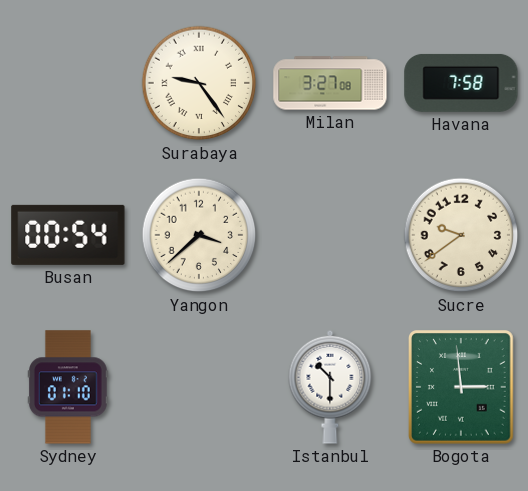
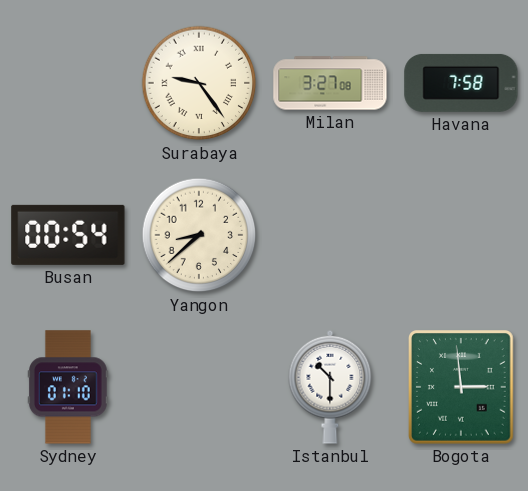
Yangon: 3:38 -> 8:38 (199, 235)
Sucre: 9:39 -> none (461, 235)
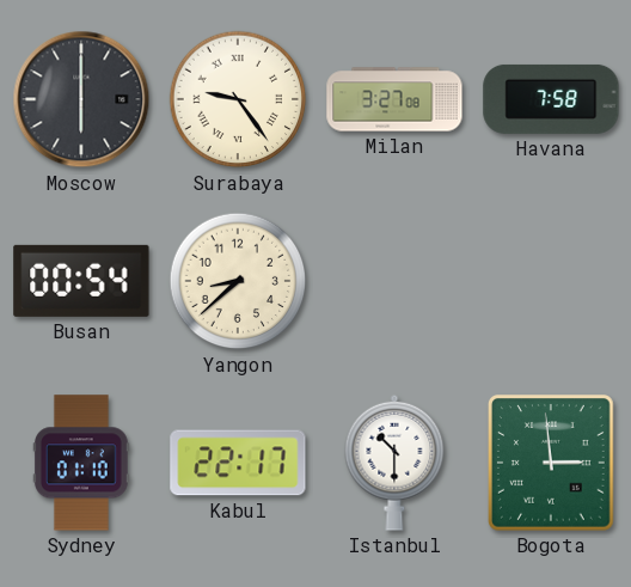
Moscow: none -> 6:00 (81, 99)
Kabul: none -> 22:17 (238, 463)
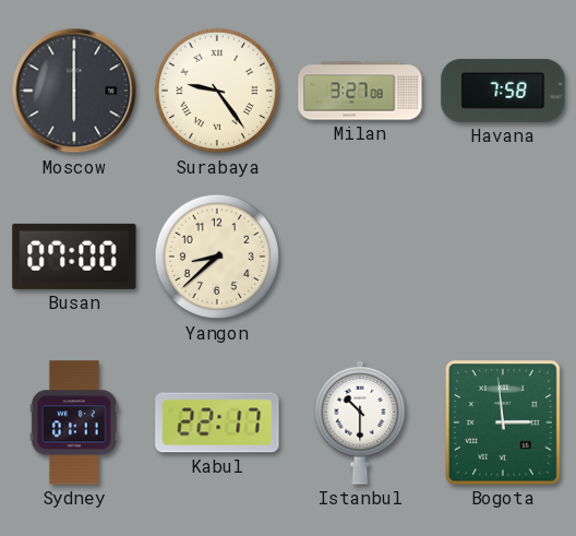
Busan: 00:54 -> 07:00 (74, 257)
Sydney: 01:10 -> 01:11 (74, 422)
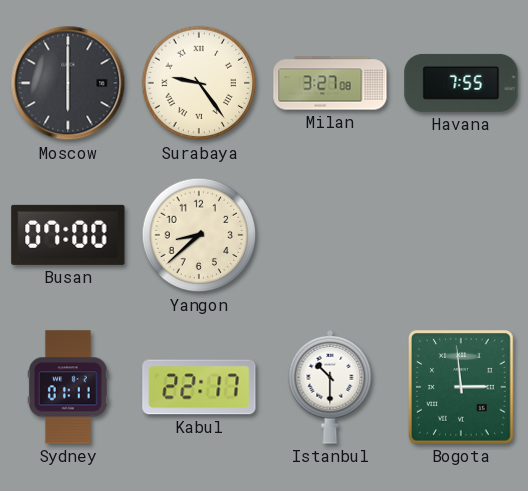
Havana: 7:58 -> 7:55 (461, 83)
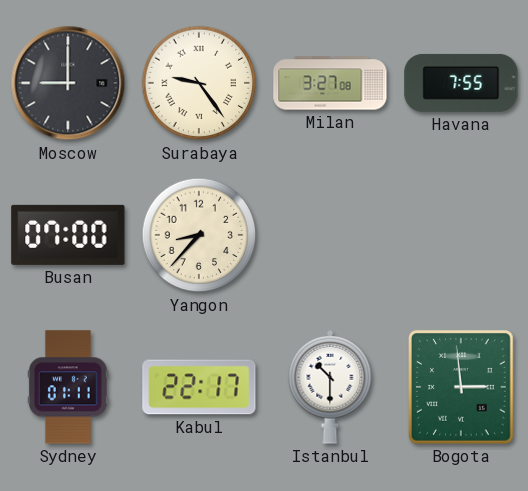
Moscow: 6:00 -> 9:00 (68, 83)
Yangon: 8:38 -> 8:37 (199, 235)
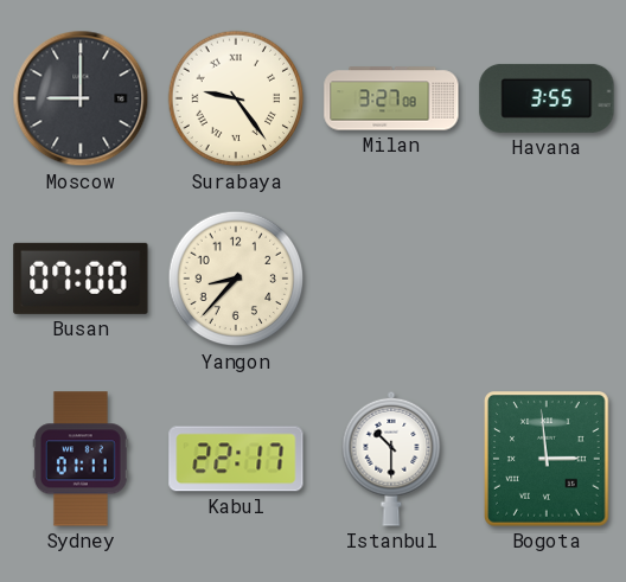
Havana: 7:55 -> 3:55 (547, 98)
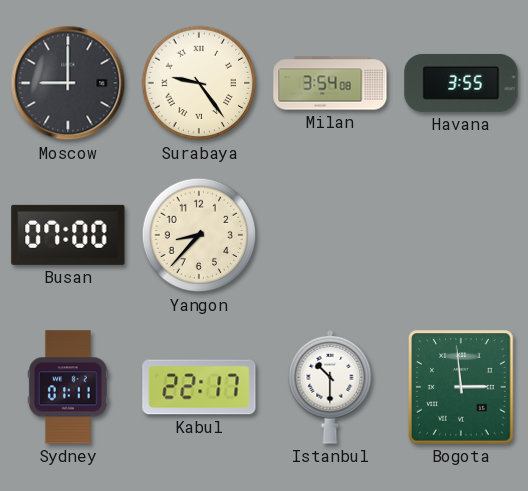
Milan: 3:27 -> 3:54 (330, 83)
